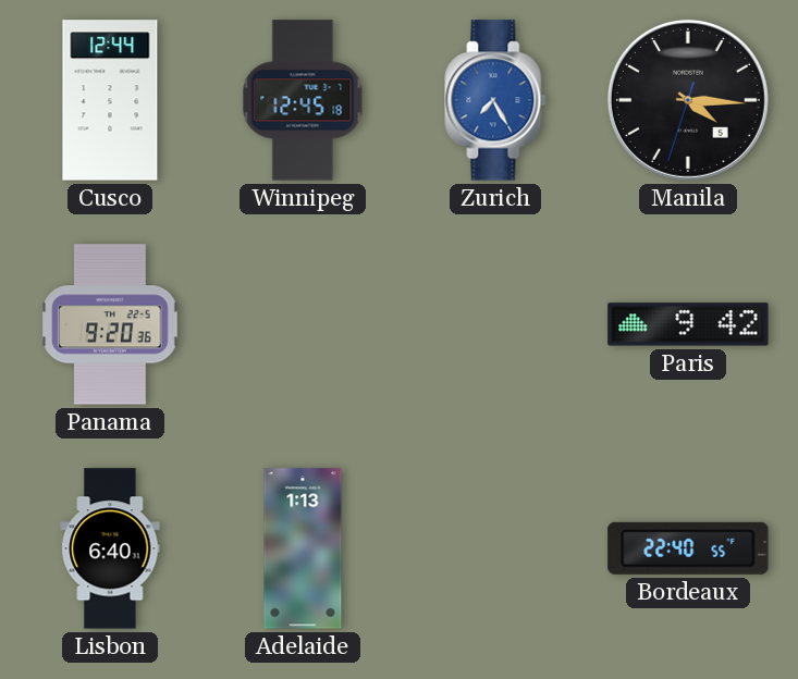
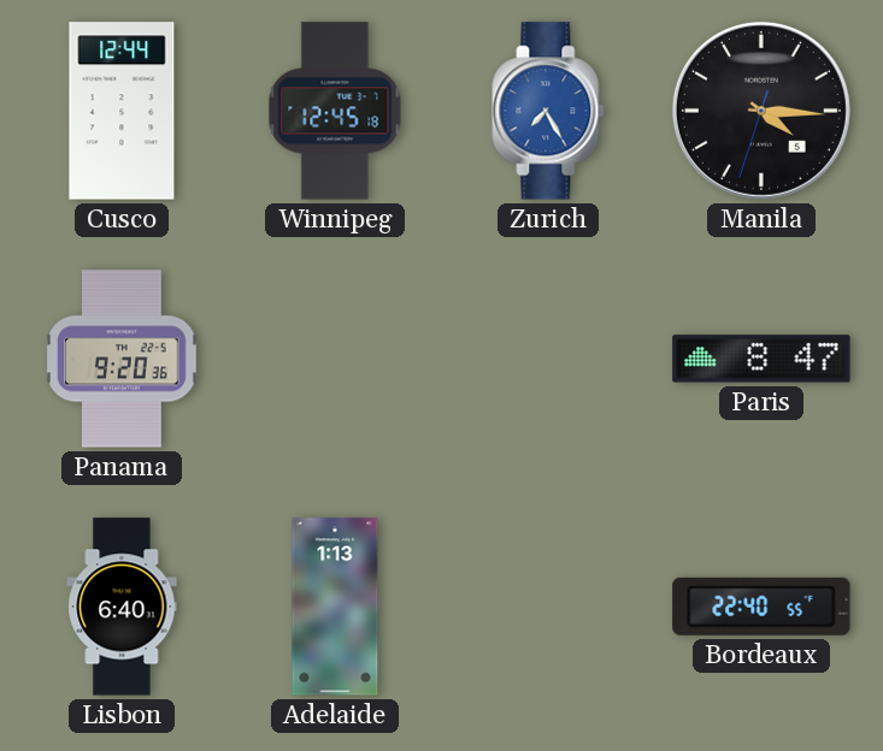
Paris: 9:42 -> 8:47 (761, 359)
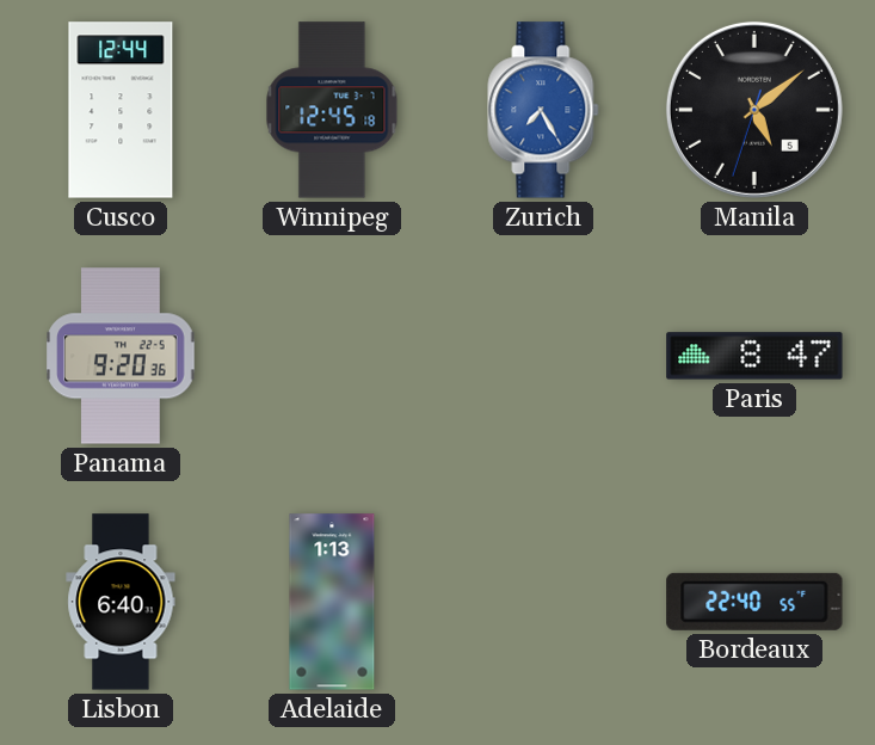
Manila: 4:15 -> 5:08 (754, 110)
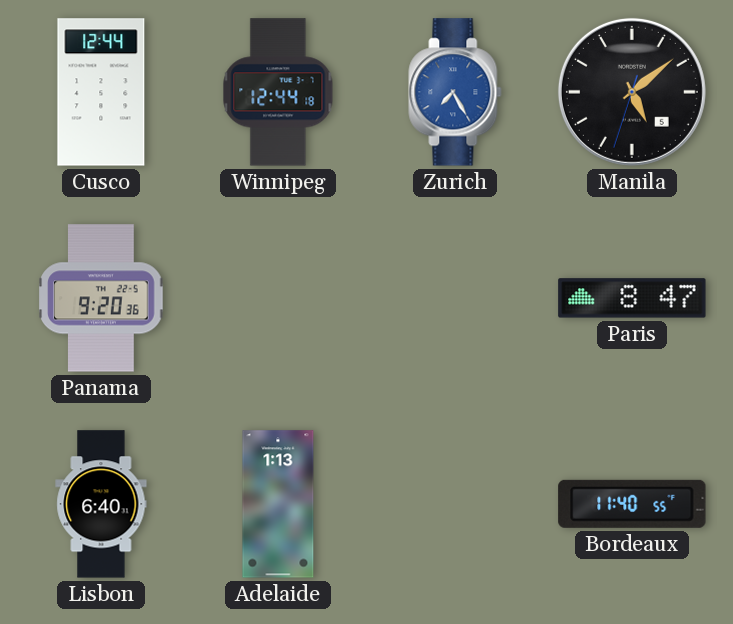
Winnipeg: 12:45 -> 12:44 (278, 92)
Bordeaux: 22:40 -> 11:40 (632, 504)
